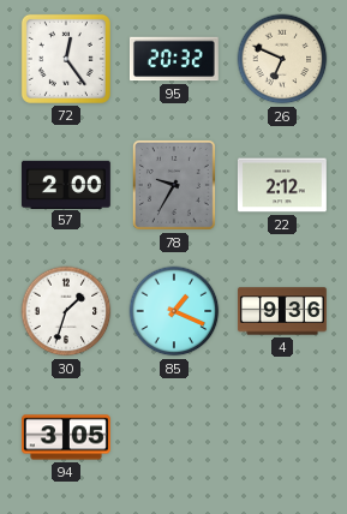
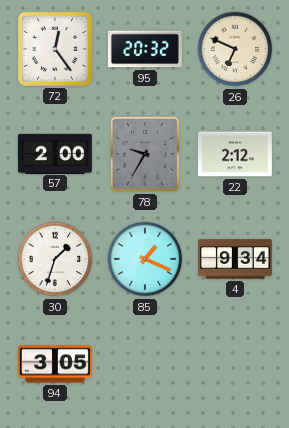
4: 9:36 -> 9:34 (235, 259)
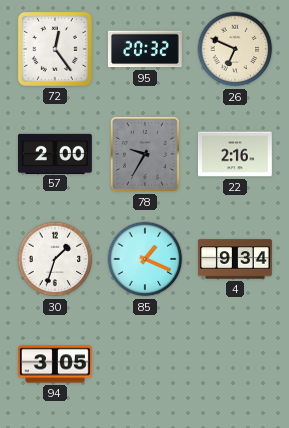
22: 2:12 -> 2:16 (235, 154)
